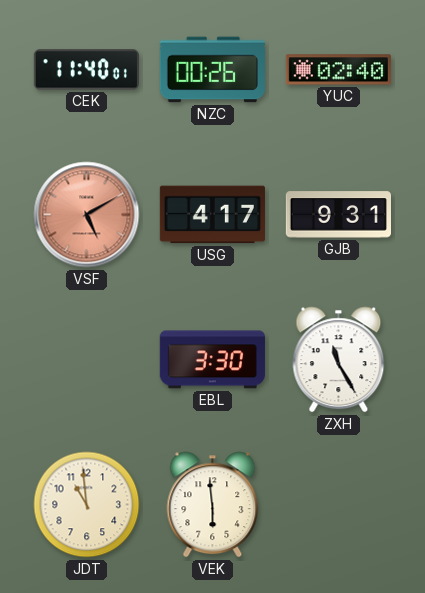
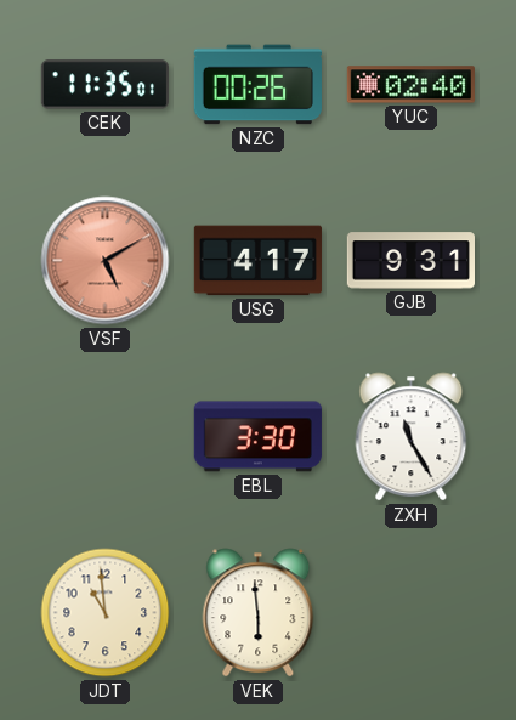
CEK: 11:40 -> 11:35 (104, 85)
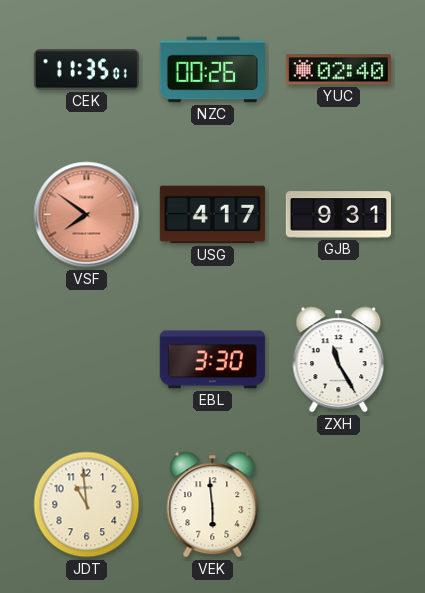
VSF: 5:10 -> 7:51 (87, 215)
